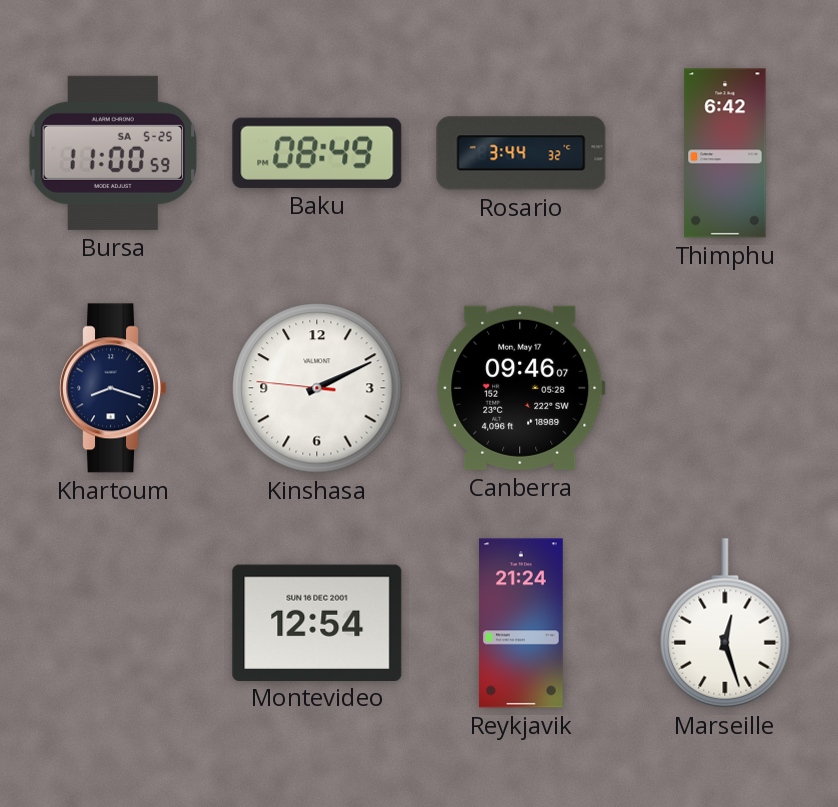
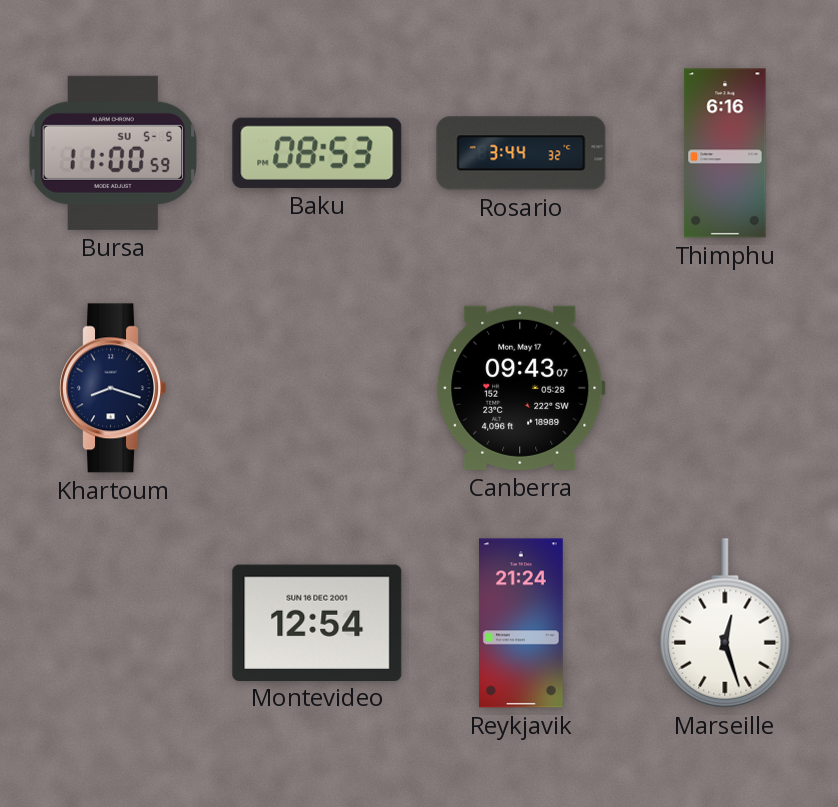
Bursa date: SA 5-25 -> SU 5-5 (113, 153)
Baku: 08:49 -> 08:53 (317, 153)
Thimphu: 6:42 -> 6:16 (725, 153)
Kinshasa: 2:10 -> none (317, 388)
Canberra: 09:46 -> 09:43 (521, 388)
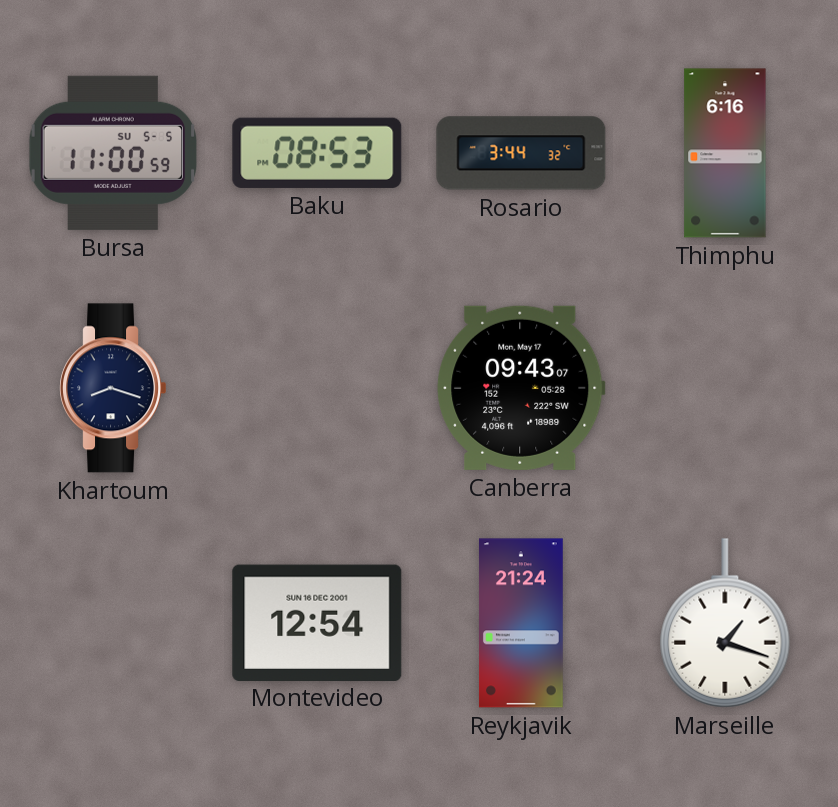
Marseille: 12:27 -> 1:18 (725, 623)
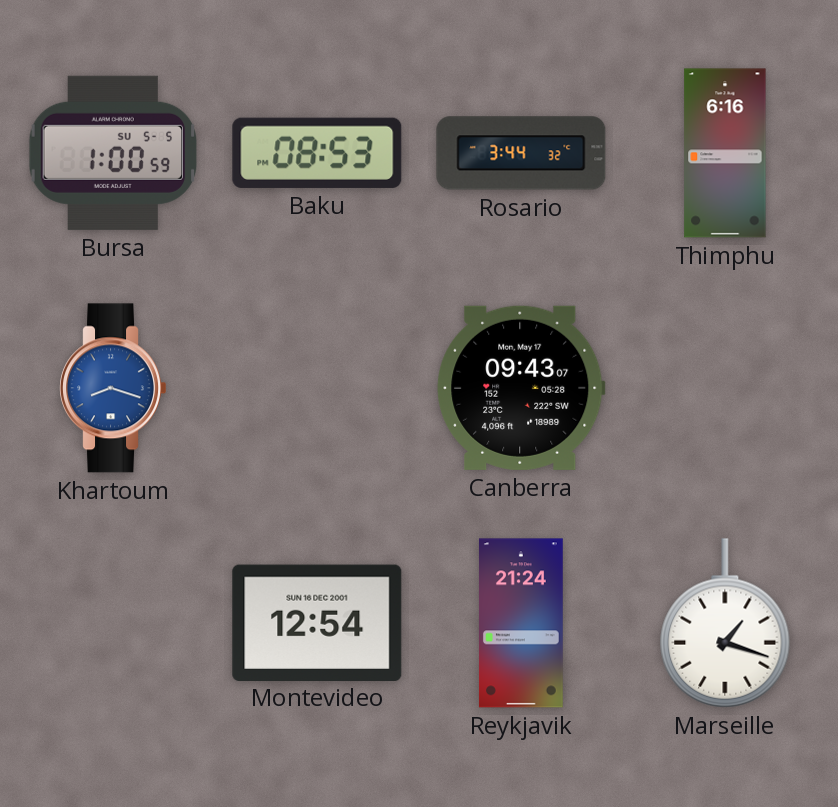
Bursa: 11:00 -> 1:00 (113, 153)
Khartoum dial: navy -> blue (112, 388)
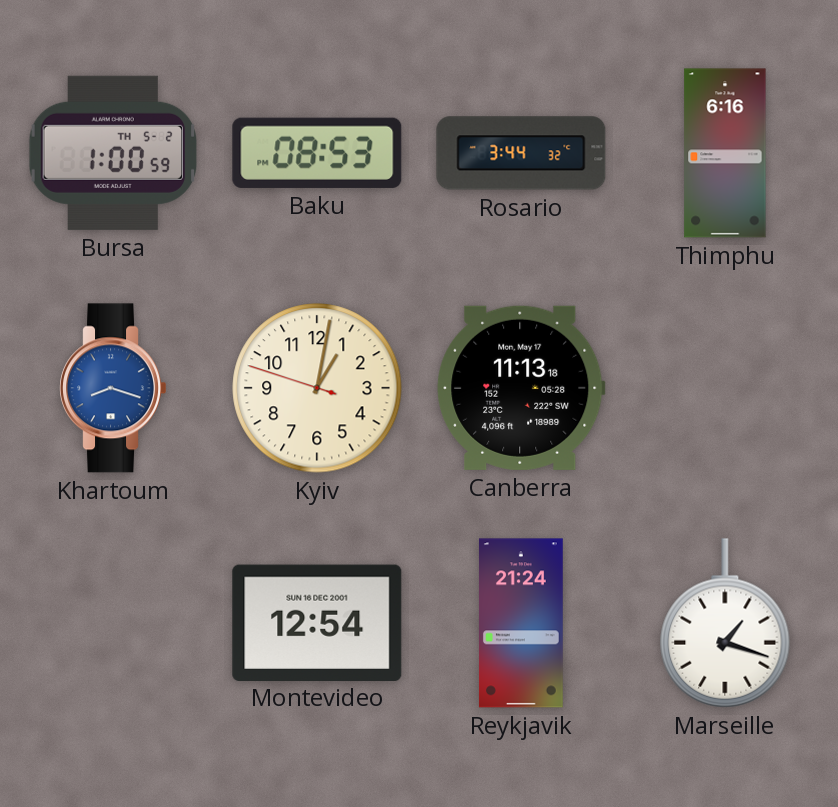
Bursa date: SU 5-5 -> TH 5-2 (113, 153)
Kyiv: none -> 1:01 (317, 388)
Canberra: 09:43 -> 11:13 (521, 388)
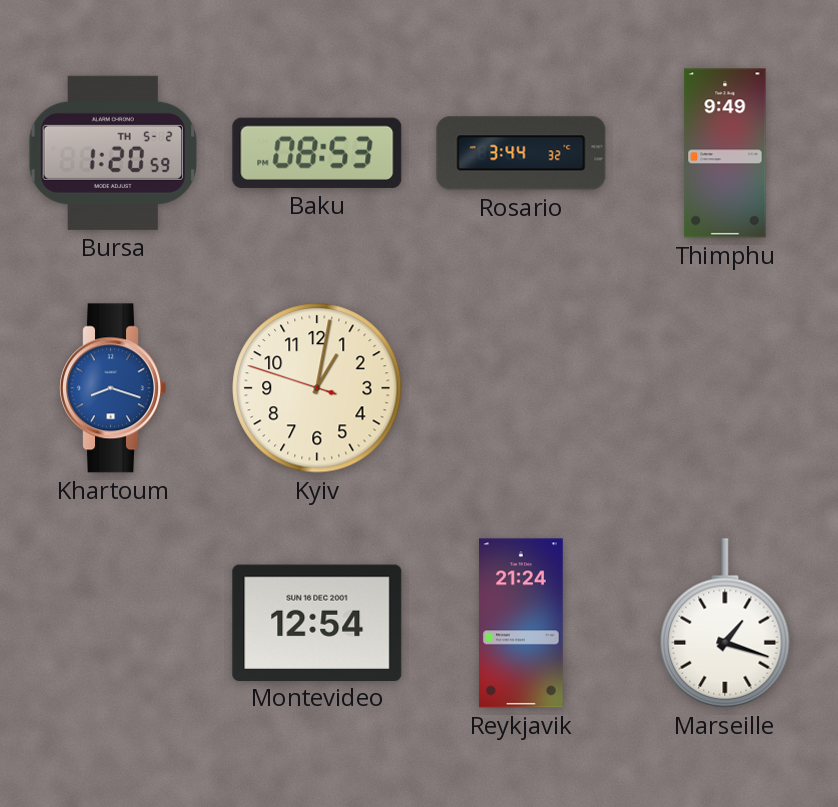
Bursa: 1:00 -> 1:20 (113, 153)
Thimphu: 6:16 -> 9:49 (725, 153)
Canberra: 11:13 -> none (521, 388)
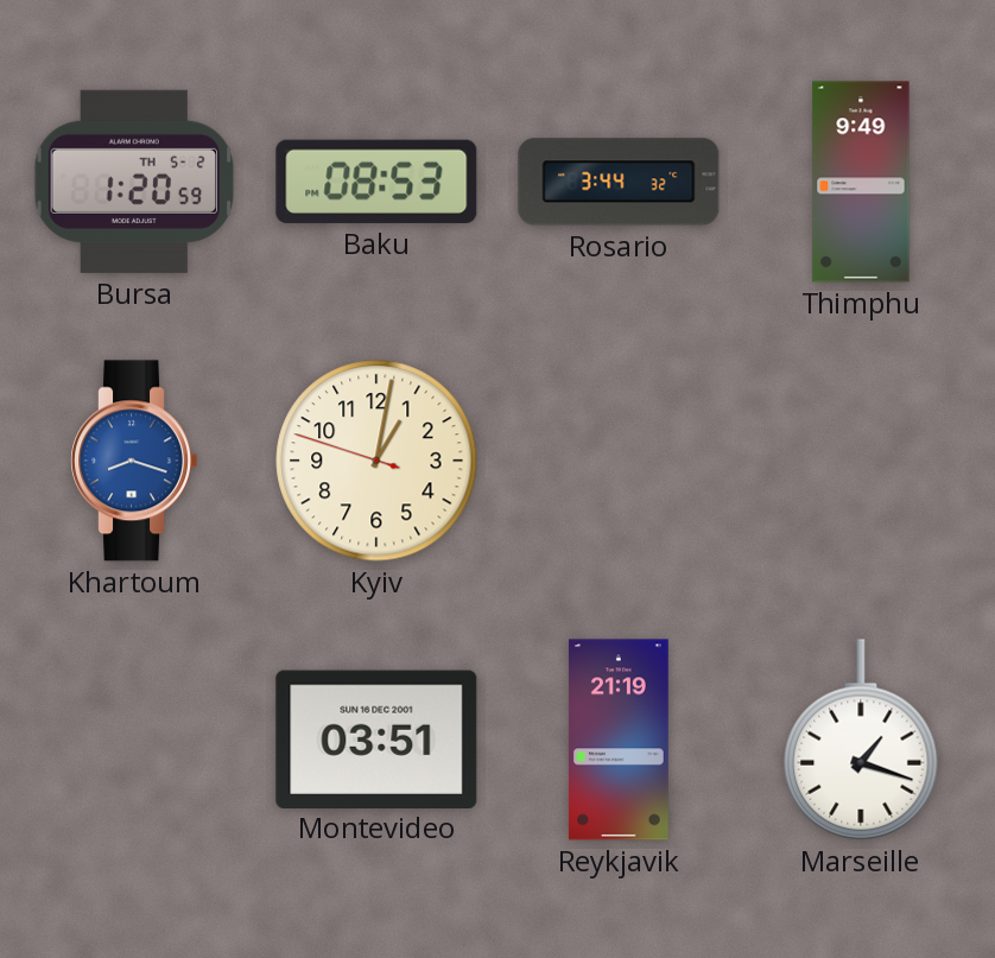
Montevideo: 12:54 -> 03:51 (376, 738)
Reykjavik: 21:24 -> 21:19 (619, 740)
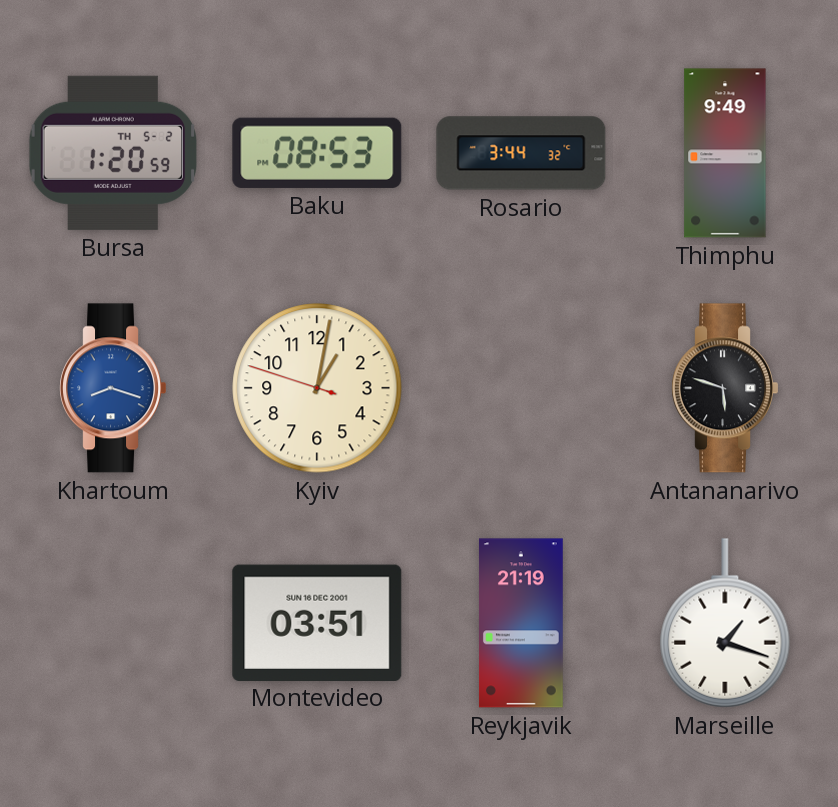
Antananarivo: none -> 5:48 (724, 388)
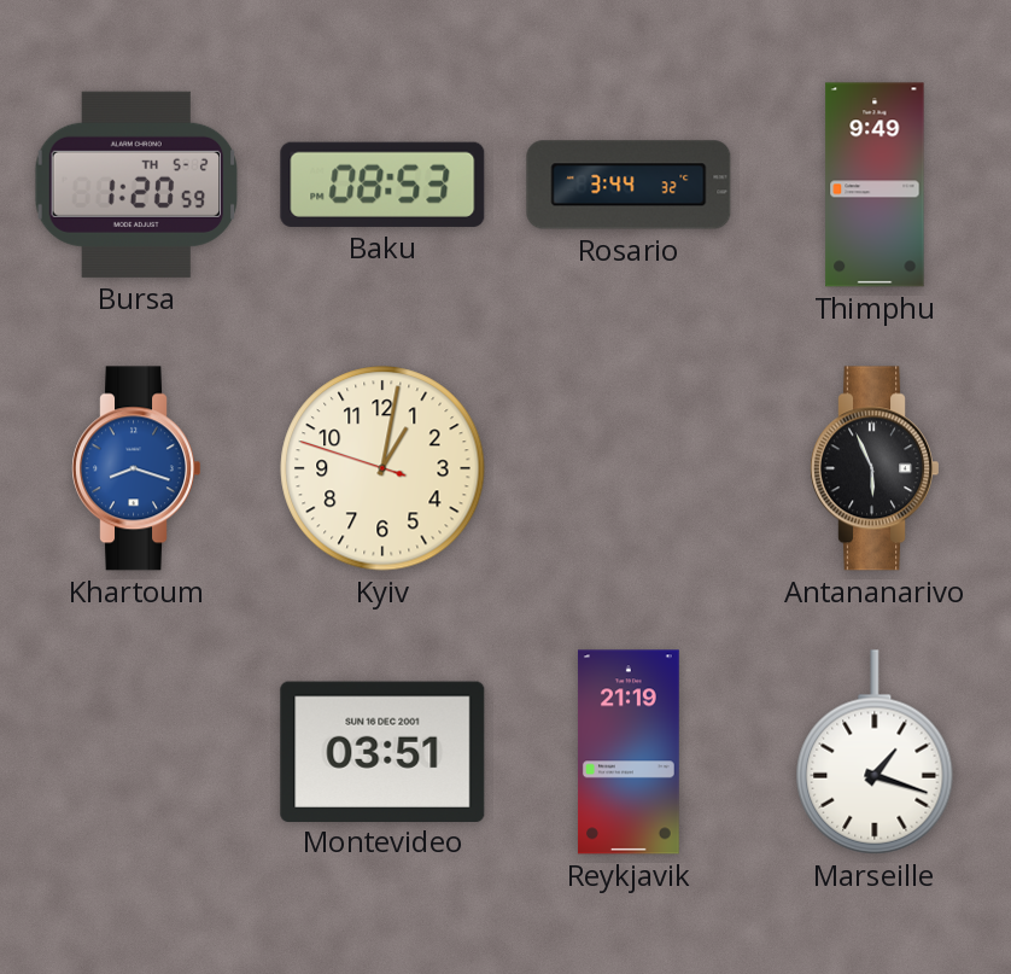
Antananarivo: 5:48 -> 5:56 (873, 468)
